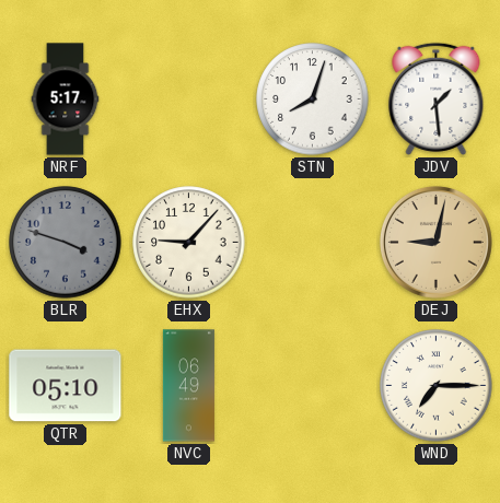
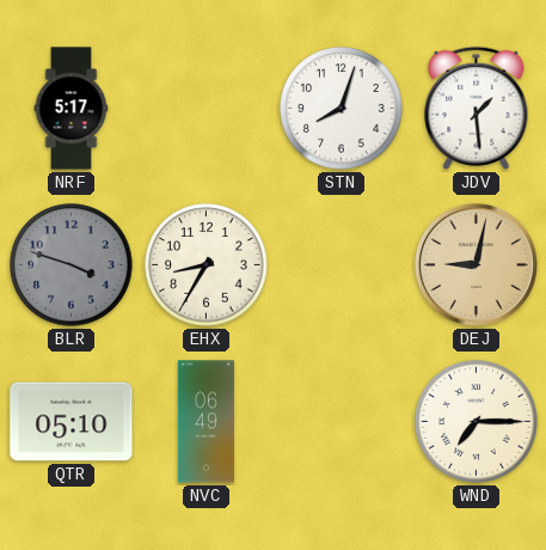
EHX: 9:07 -> 8:35 (207, 265)
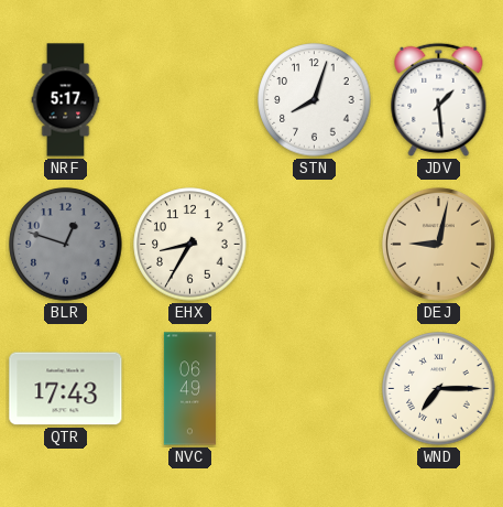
BLR: 3:48 -> 12:48 (66, 245)
QTR: 05:10 -> 17:43 (66, 389)
